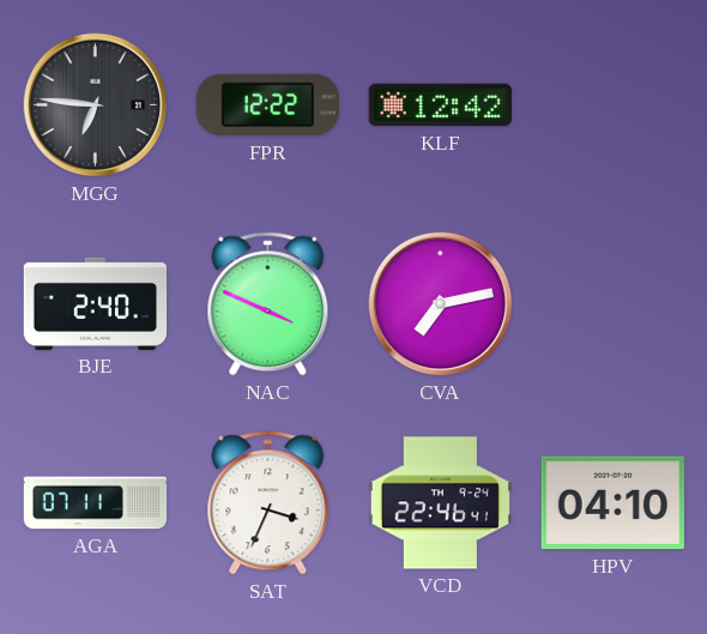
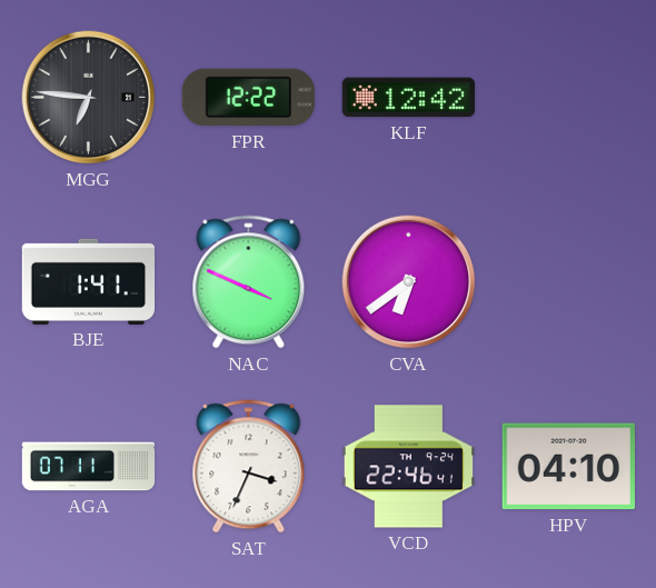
BJE: 2:40 -> 1:41 (89, 281)
CVA: 7:13 -> 6:39 (409, 282)
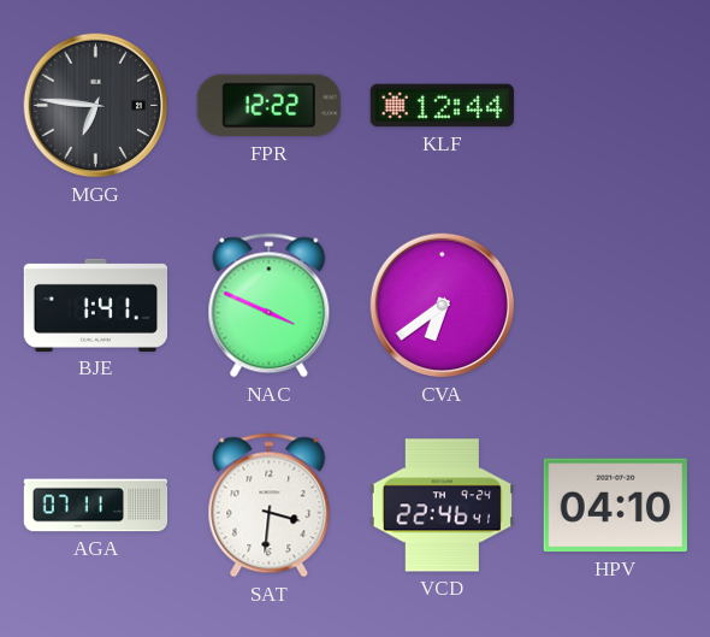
KLF: 12:42 -> 12:44 (442, 106)
SAT: 3:34 -> 3:31 (270, 506)
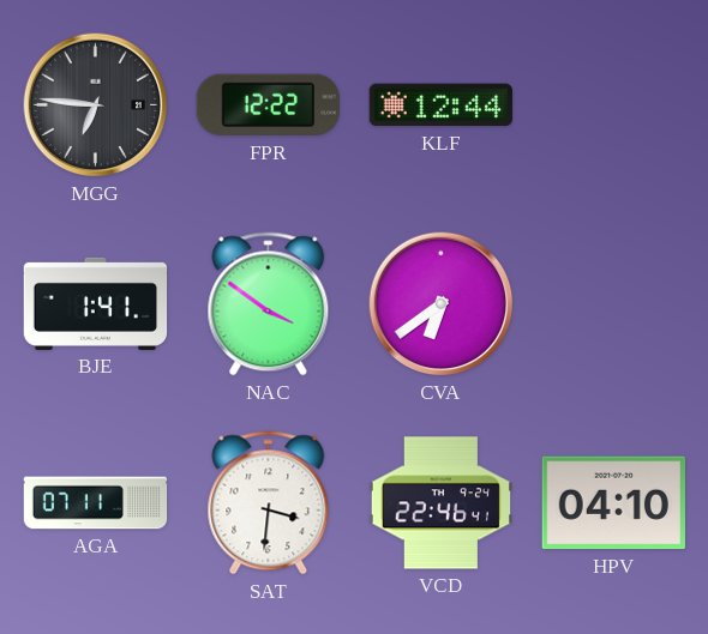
NAC: 3:49 -> 3:51 (269, 304)
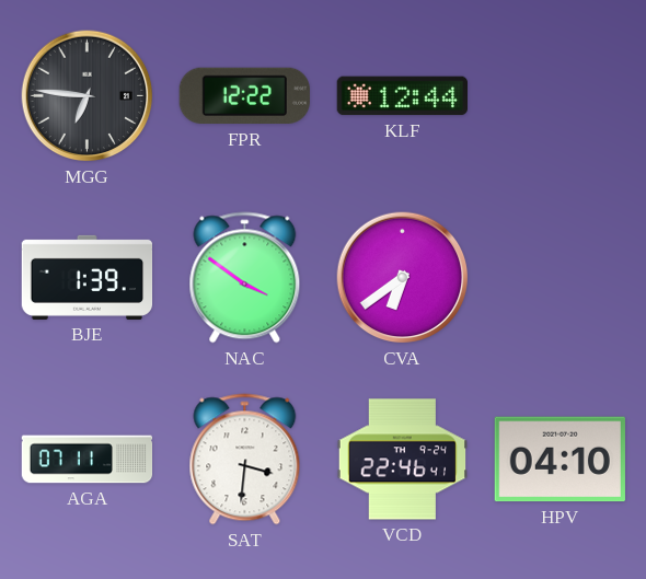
BJE: 1:41 -> 1:39 (88, 277)
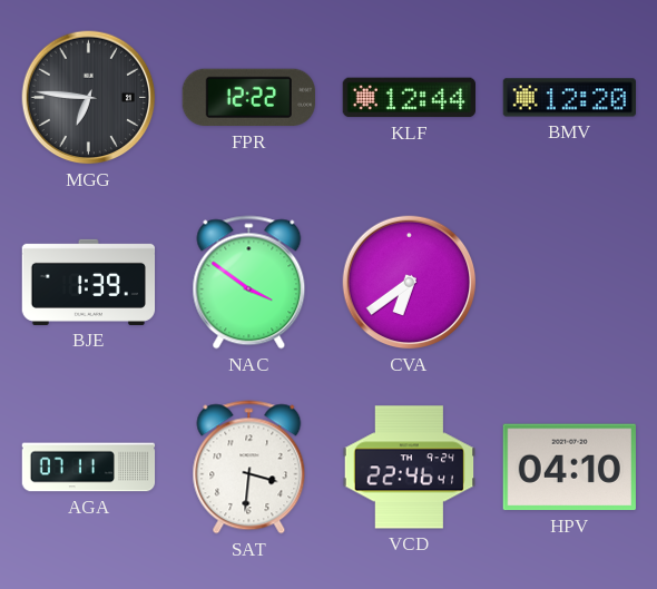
BMV: none -> 12:20 (570, 98)
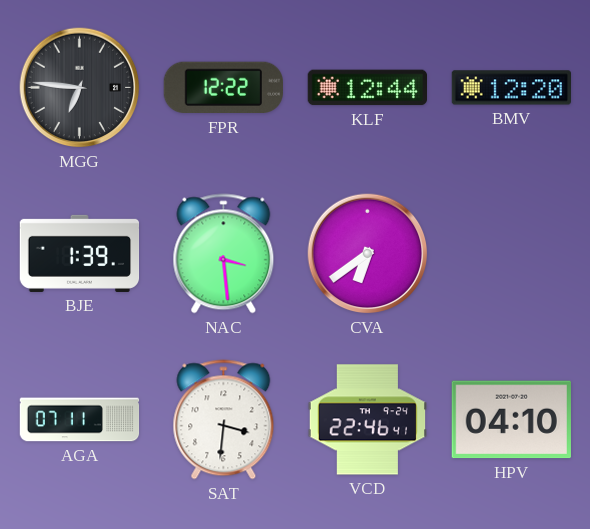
NAC: 3:51 -> 3:29 (224, 254)
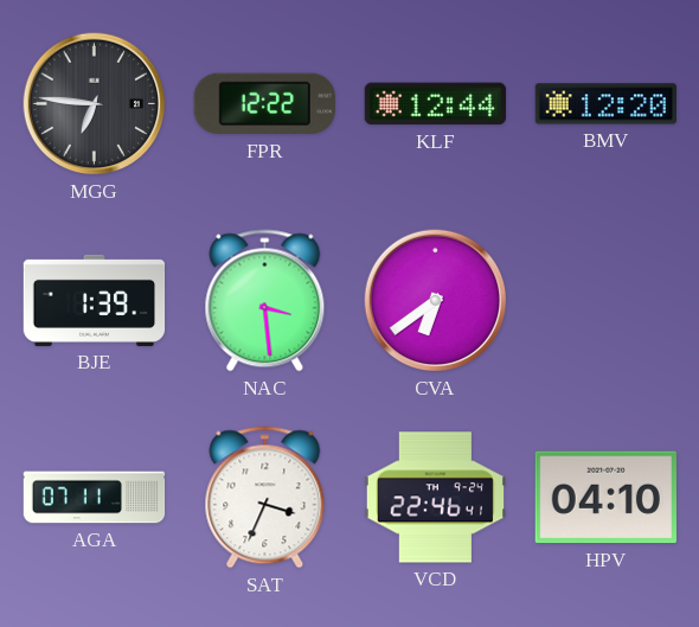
SAT: 3:31 -> 3:34 (265, 498)
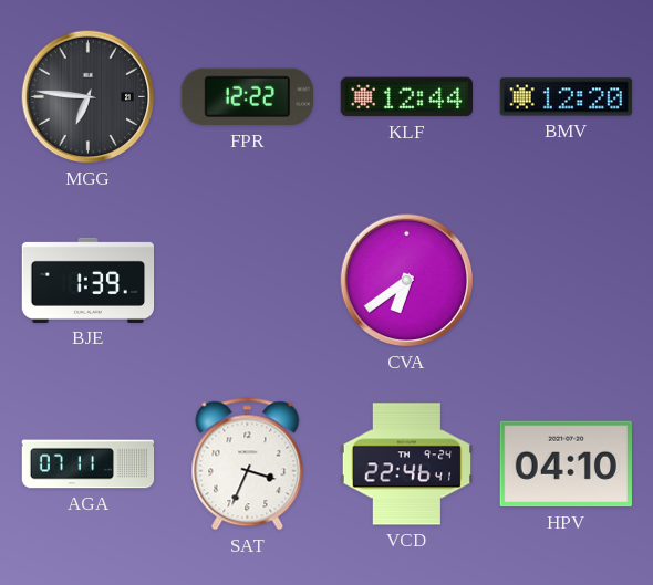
NAC: 3:29 -> none (265, 301)
